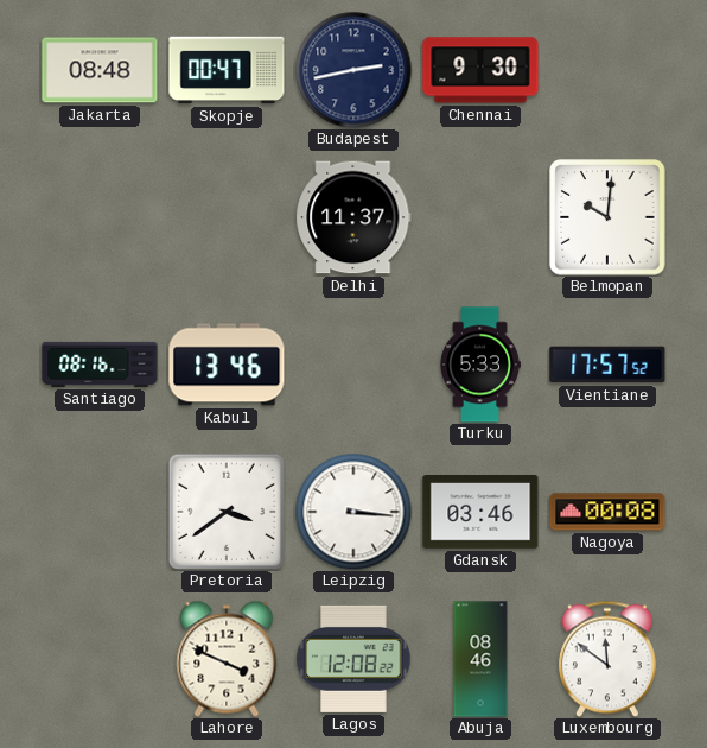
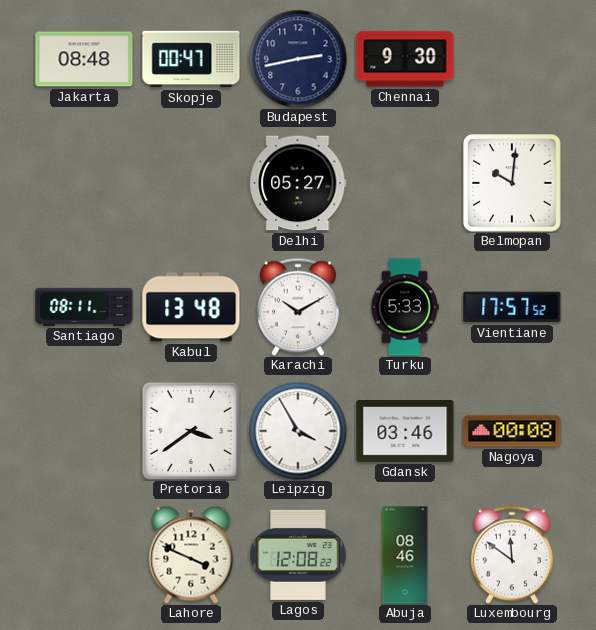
Delhi: 11:37 -> 05:27 (298, 183)
Santiago: 08:16 -> 08:11 (84, 307)
Kabul: 13:46 -> 13:48 (191, 307)
Karachi: none -> 10:10 (298, 307)
Leipzig: 3:16 -> 3:55 (298, 431)
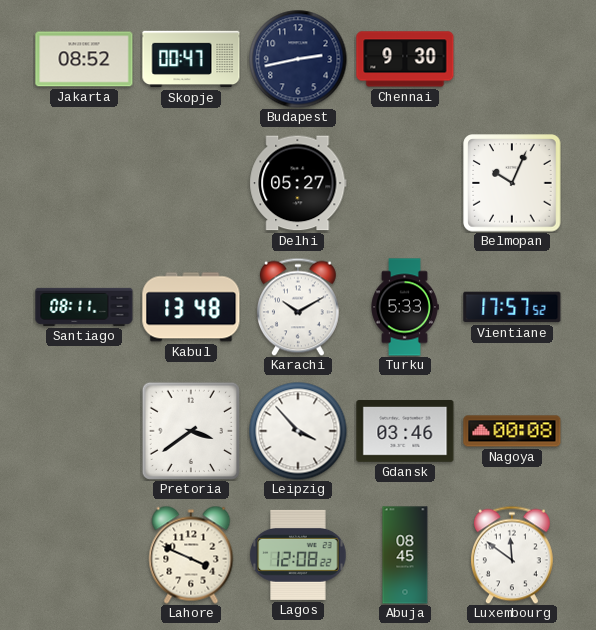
Jakarta: 08:48 -> 08:52 (84, 59)
Belmopan: 10:01 -> 10:04 (512, 183)
Leipzig: 3:55 -> 3:53 (298, 431)
Abuja: 08:46 -> 08:45 (405, 555)
